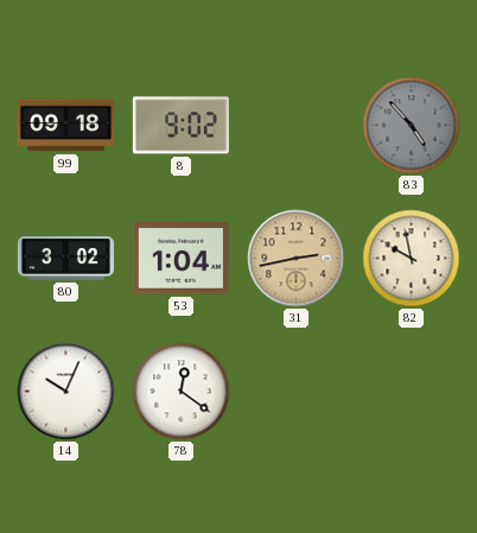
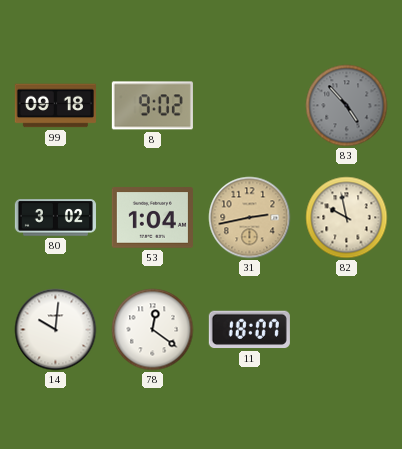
14: 10:04 -> 10:01 (56, 330)
11: none -> 18:07 (249, 330)
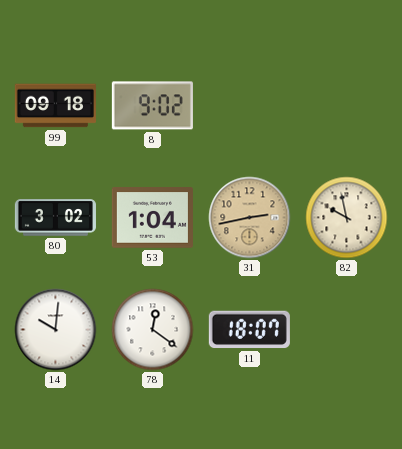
83: 4:53 -> none (347, 106)
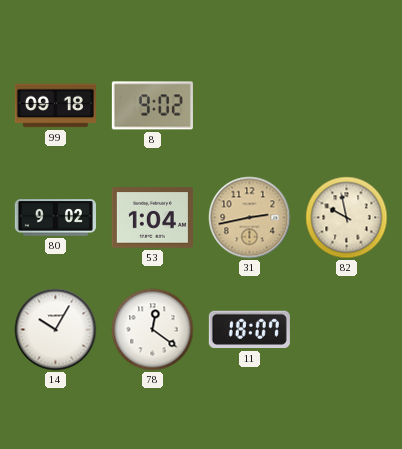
80: 3:02 -> 9:02 (55, 218)
14: 10:01 -> 10:05 (56, 330)
